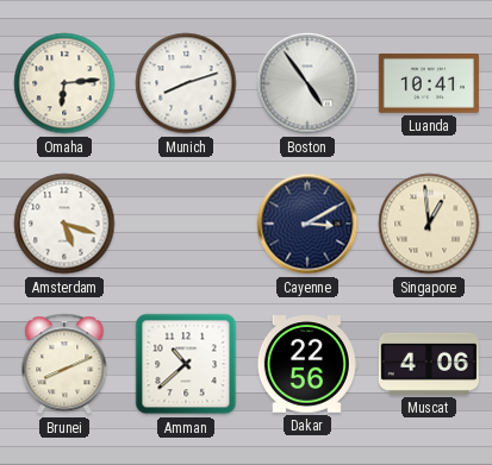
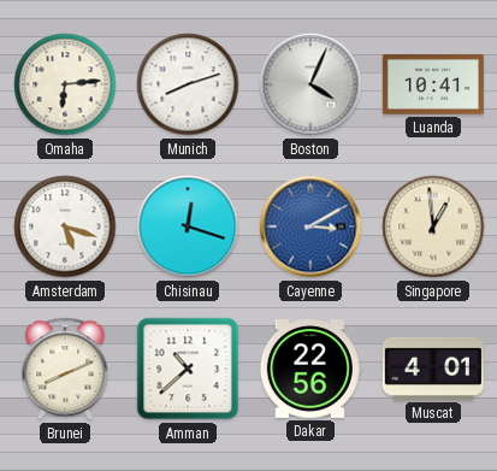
Boston: 4:54 -> 4:04 (310, 84)
Chisinau: none -> 12:18 (188, 226)
Cayenne dial: navy -> blue (310, 226)
Muscat: 4:06 -> 4:01 (433, 369)
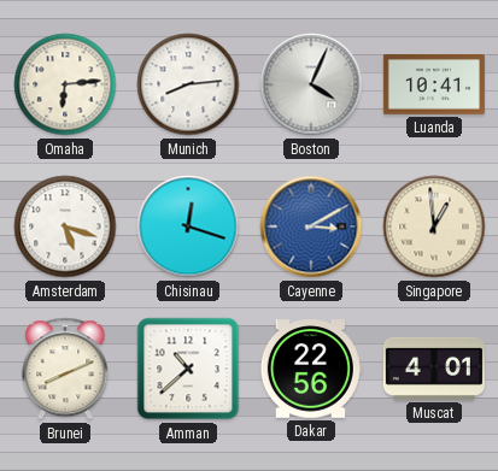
Munich: 8:12 -> 8:14 (188, 84)
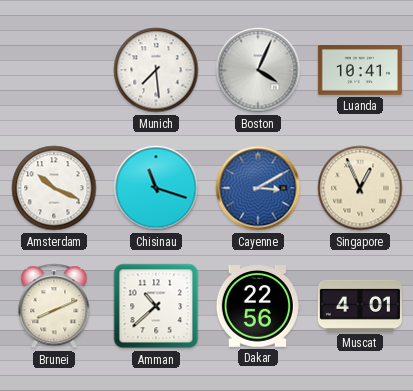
Omaha: 6:14 -> none (65, 84)
Munich: 8:14 -> 7:29 (156, 70)
Amsterdam: 5:18 -> 10:19 (54, 188)
Chisinau: 12:18 -> 11:18 (156, 188)
Singapore: 12:59 -> 12:56 (360, 188)
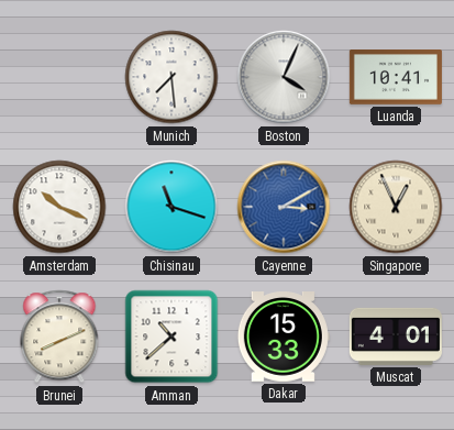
Dakar: 22:56 -> 15:33 (284, 338)
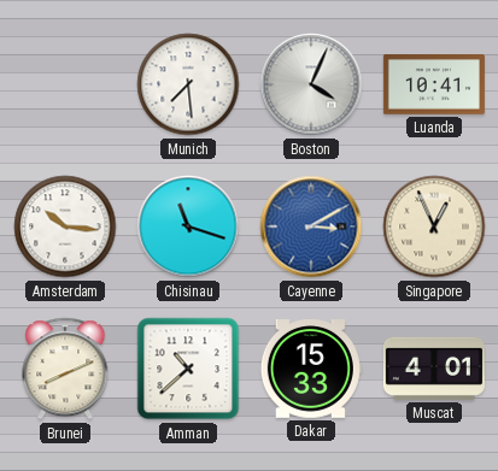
Amsterdam: 10:19 -> 10:16 (65, 226)
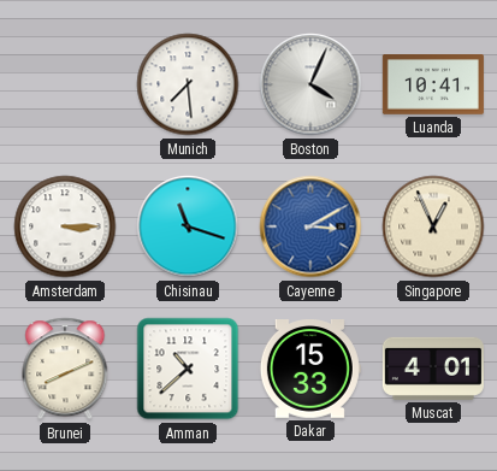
Amsterdam: 10:16 -> 3:15 (65, 226)
